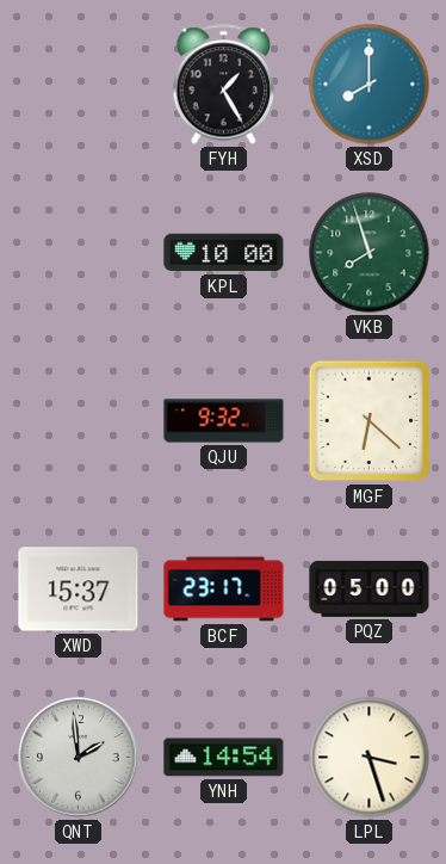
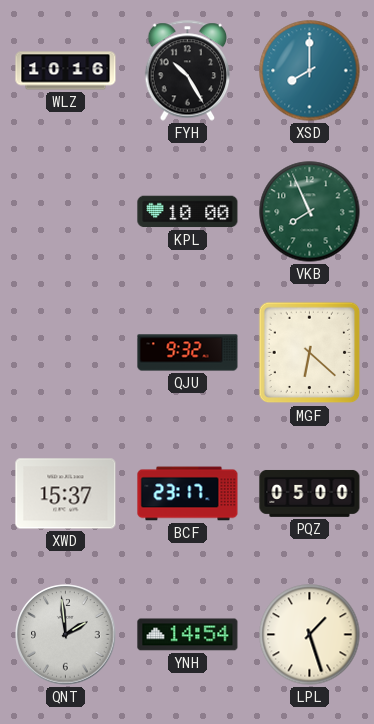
WLZ: none -> 10:16 (66, 71)
FYH: 1:25 -> 10:25 (188, 71)
VKB: 7:57 -> 7:56 (310, 212)
LPL: 3:27 -> 1:27 (310, 635)
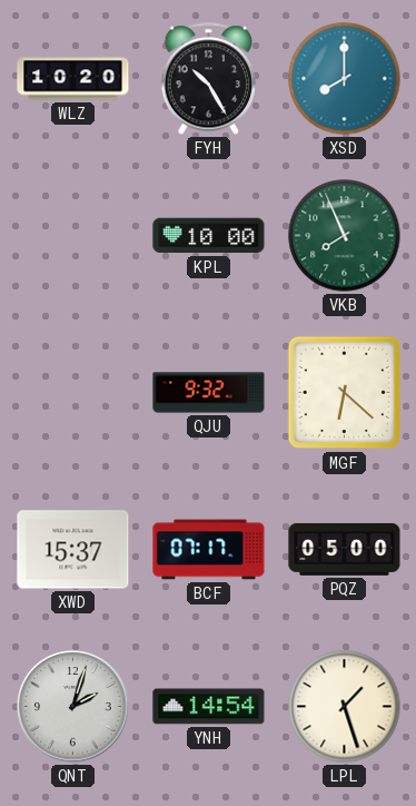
WLZ: 10:16 -> 10:20 (73, 79)
BCF: 23:17 -> 07:17 (209, 550)
QNT: 1:59 -> 2:03 (73, 707)
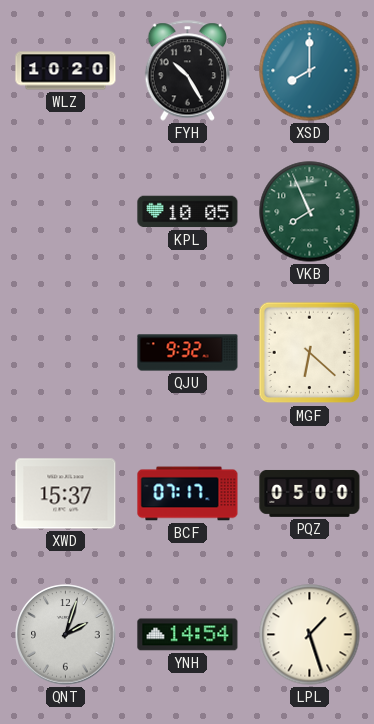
KPL: 10:00 -> 10:05 (188, 212)
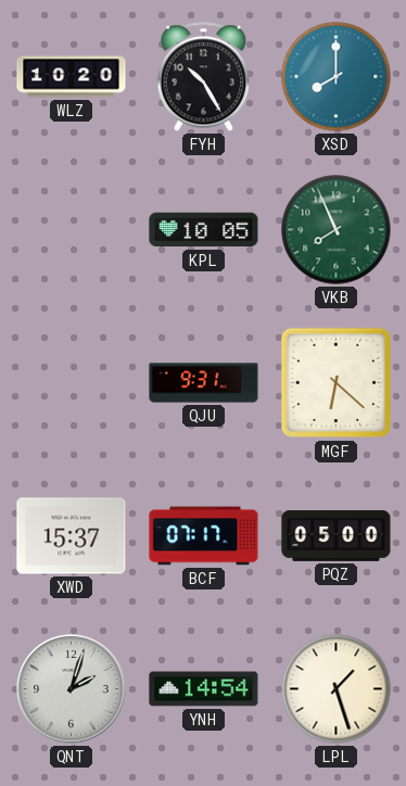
QJU: 9:32 -> 9:31 (204, 383)
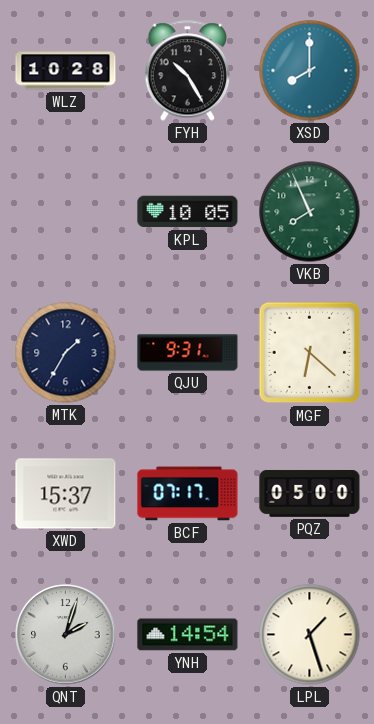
WLZ: 10:20 -> 10:28 (66, 71)
MTK: none -> 1:35 (66, 353)
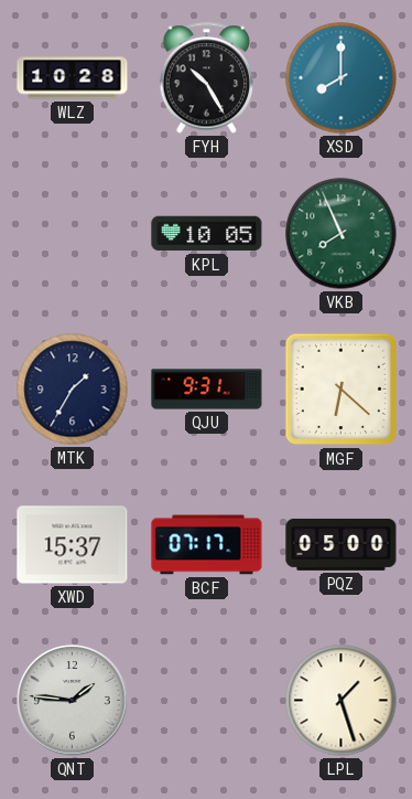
QNT: 2:03 -> 1:46 (73, 701)
YNH: 14:54 -> none (188, 635)
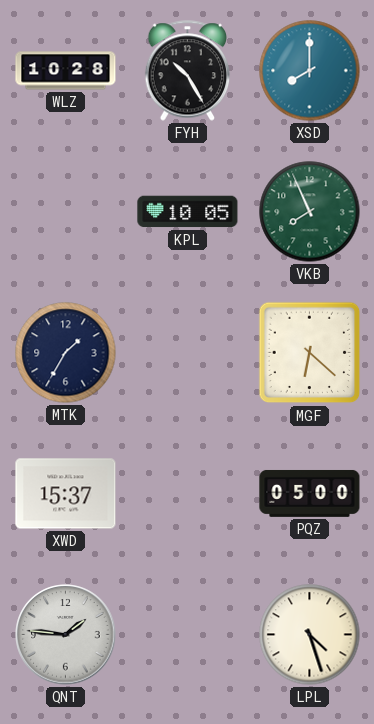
QJU: 9:31 -> none (207, 390)
BCF: 07:17 -> none (207, 545)
LPL: 1:27 -> 4:27 (310, 635)
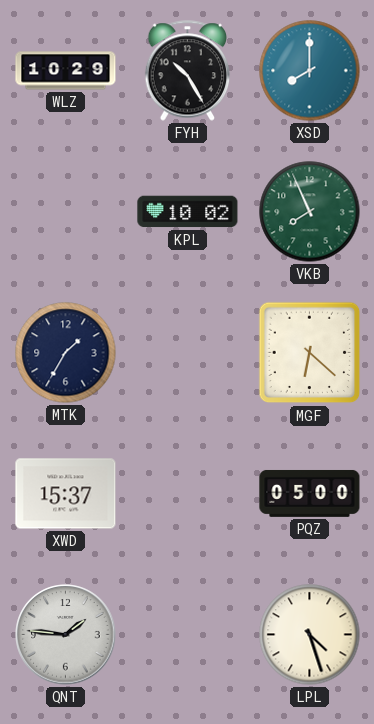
WLZ: 10:28 -> 10:29 (66, 71)
KPL: 10:05 -> 10:02 (188, 212)
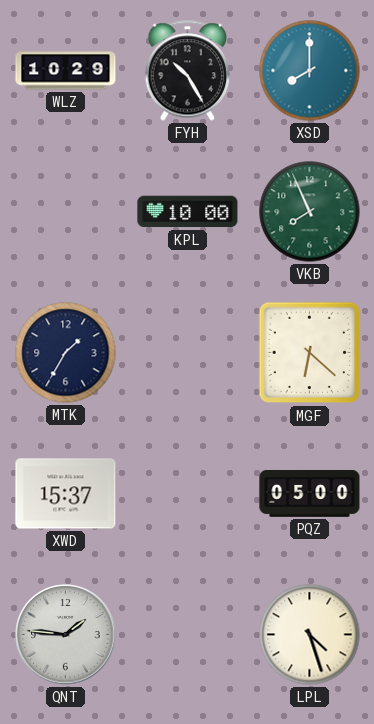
KPL: 10:02 -> 10:00 (188, 212)
